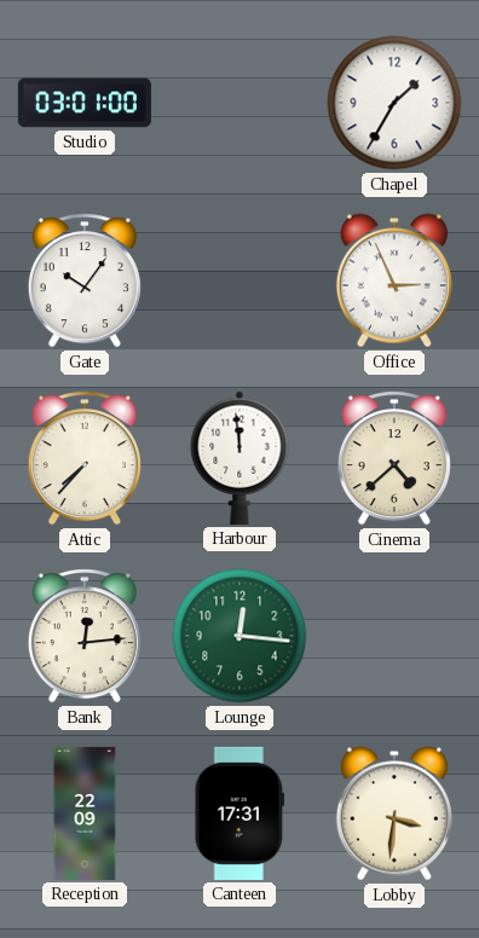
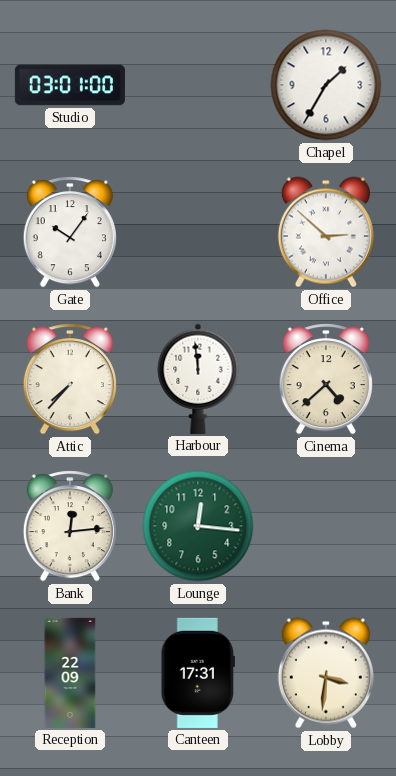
Office: 2:56 -> 2:52 (326, 232)
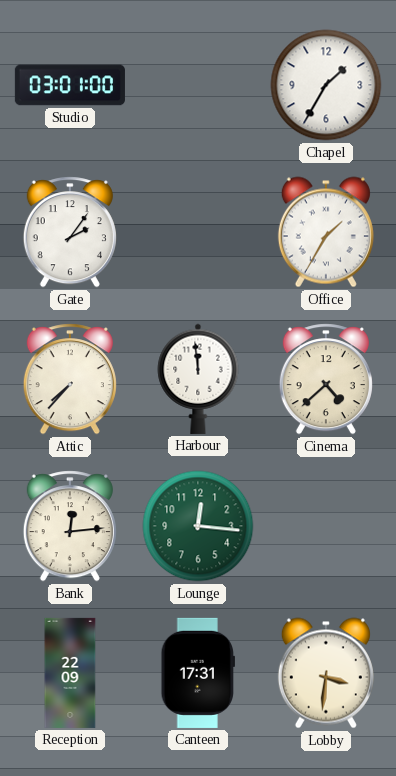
Gate: 10:06 -> 2:06 (70, 232)
Office: 2:52 -> 1:35 (326, 232)
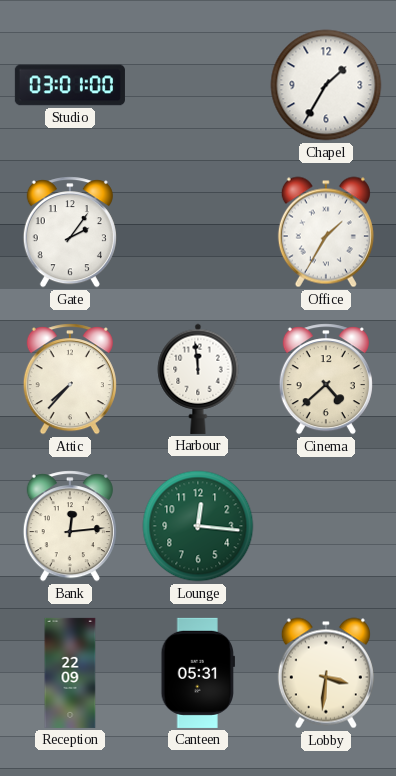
Canteen: 17:31 -> 05:31 (197, 673)
